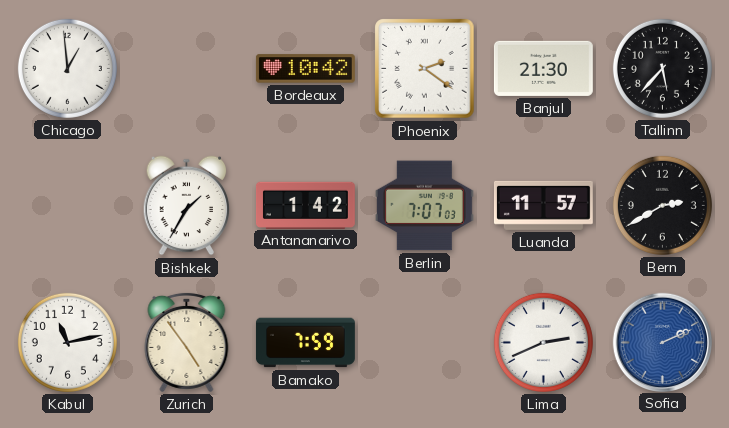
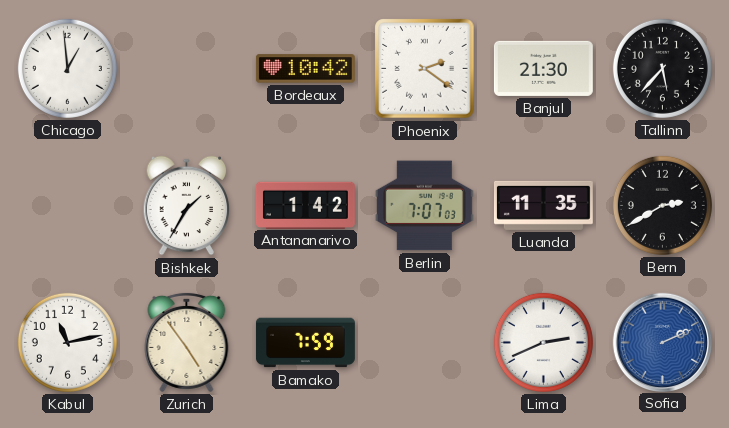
Luanda: 11:57 -> 11:35 (543, 205)
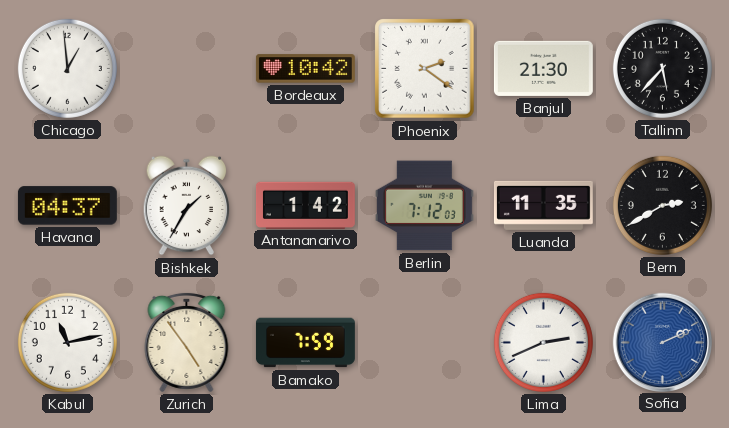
Havana: none -> 04:37 (67, 206)
Berlin: 7:07 -> 7:12 (424, 206)
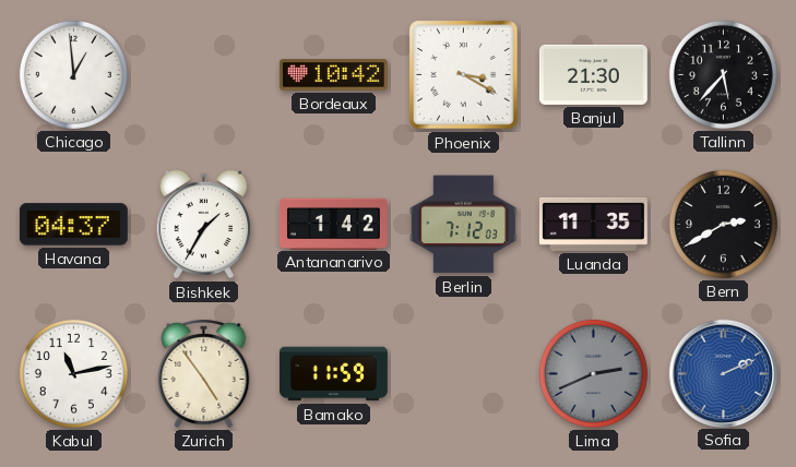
Phoenix: 2:21 -> 3:20 (464, 75)
Bamako: 7:59 -> 11:59 (333, 374)
Lima dial: white -> grey (593, 373)
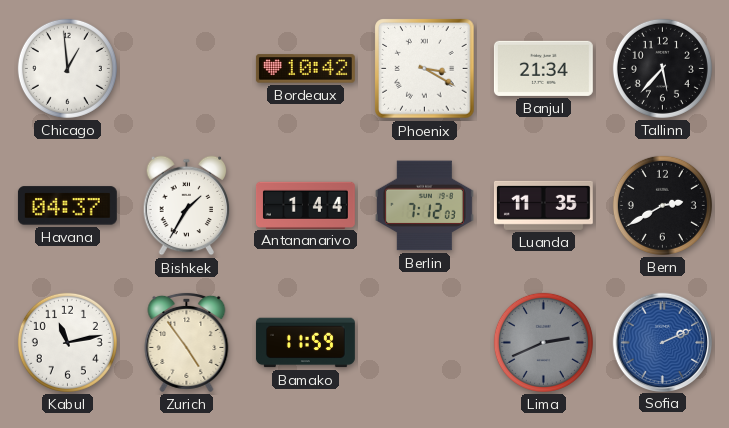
Banjul: 21:30 -> 21:34 (543, 68)
Antananarivo: 1:42 -> 1:44 (305, 205)
